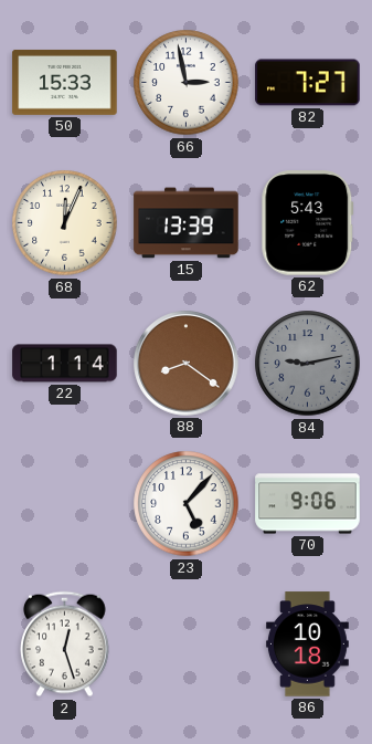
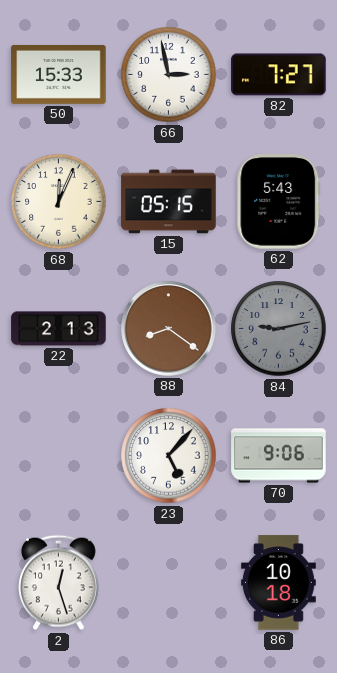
15: 13:39 -> 05:15 (169, 202)
22: 1:14 -> 2:13 (59, 329)
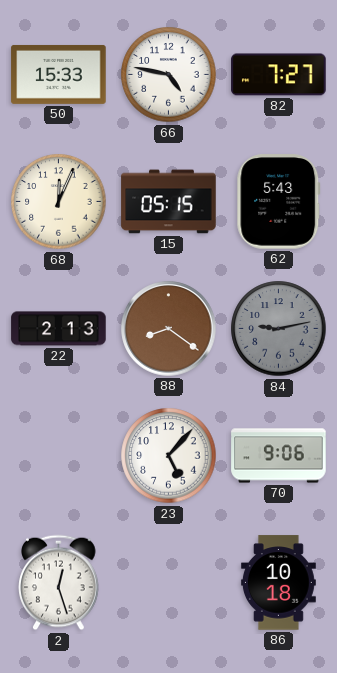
66: 2:58 -> 4:47 (169, 75)
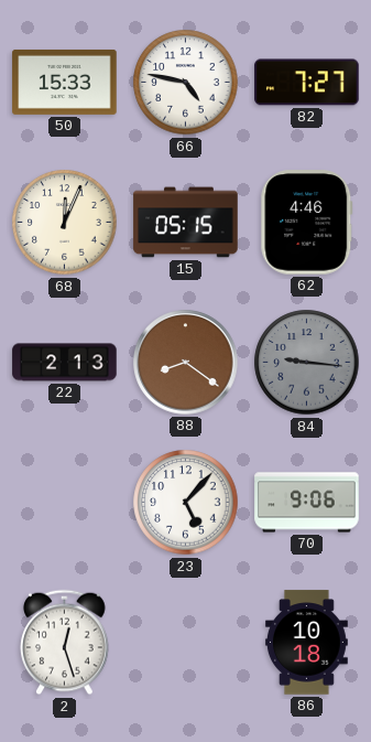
62: 5:43 -> 4:46 (307, 223)
84: 9:13 -> 9:16 (307, 363)
